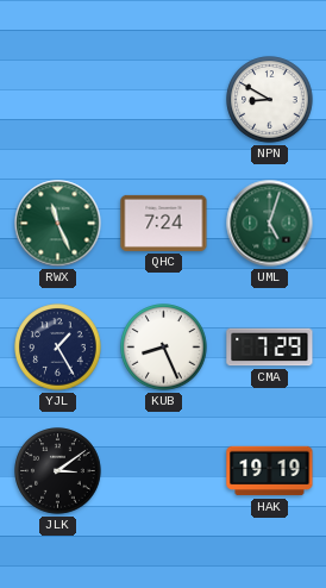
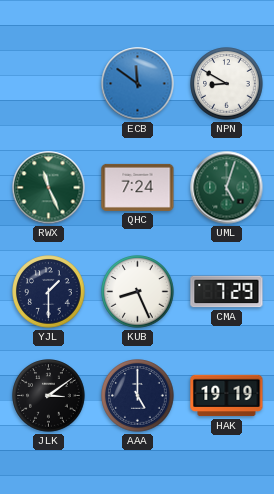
ECB: none -> 11:51 (138, 84)
YJL: 1:25 -> 1:30 (49, 292)
AAA: none -> 5:00 (138, 396)
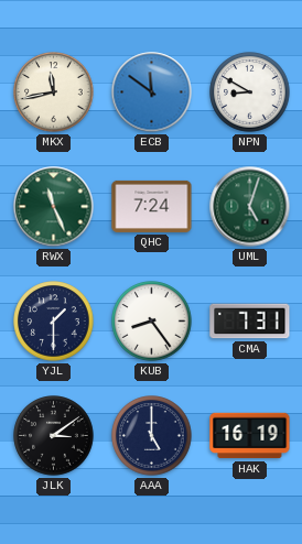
MKX: none -> 11:43 (54, 93)
KUB: 8:26 -> 8:24 (152, 322)
CMA: 7:29 -> 7:31 (250, 322)
HAK: 19:19 -> 16:19 (250, 436)
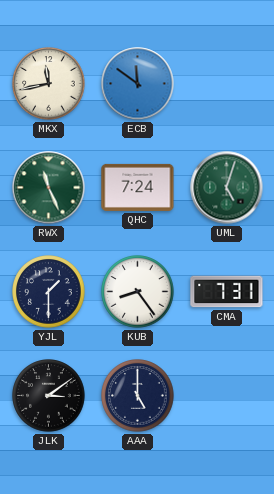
NPN: 8:50 -> none (250, 93)
HAK: 16:19 -> none (250, 436)
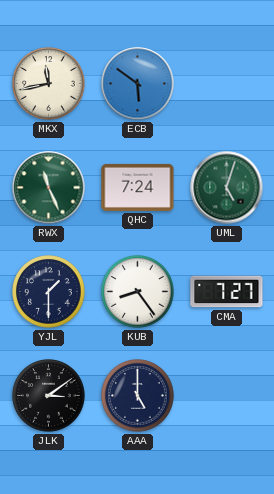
ECB: 11:51 -> 5:51 (138, 84)
CMA: 7:31 -> 7:27 (227, 292)
